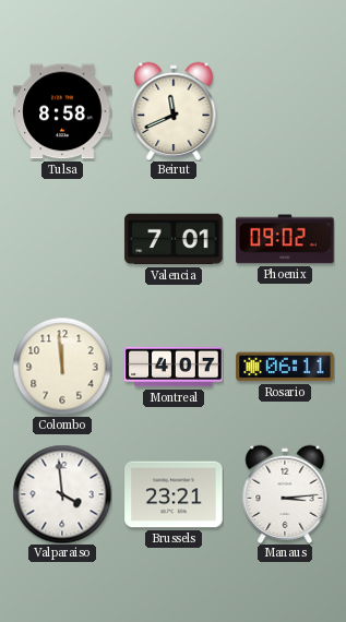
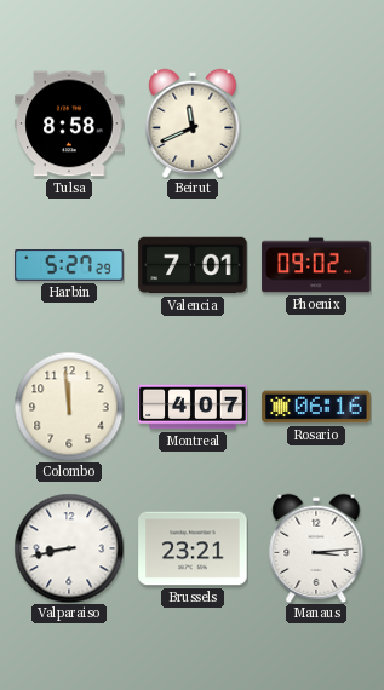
Harbin: none -> 5:27 (69, 265)
Rosario: 06:11 -> 06:16 (316, 407)
Valparaiso: 3:59 -> 8:43 (69, 548)
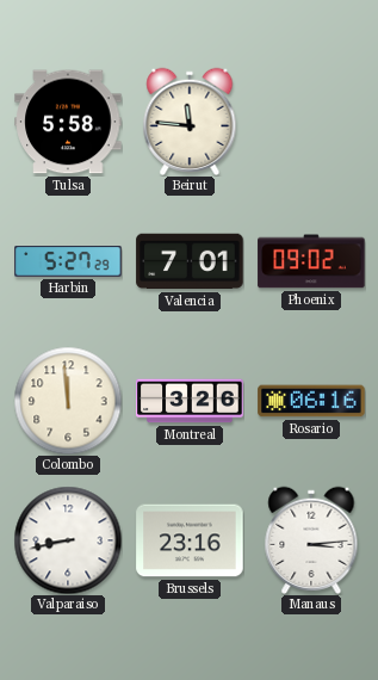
Tulsa: 8:58 -> 5:58 (68, 122)
Beirut: 11:41 -> 11:46 (190, 122)
Montreal: 4:07 -> 3:26 (190, 401)
Brussels: 23:21 -> 23:16 (190, 540)
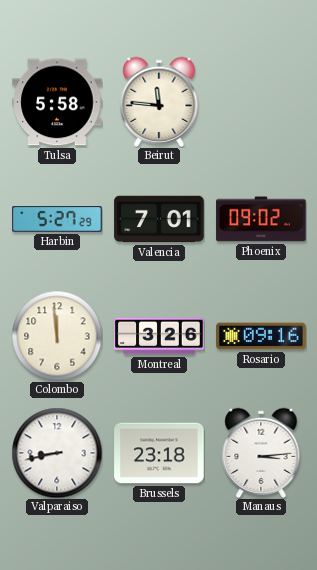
Rosario: 06:16 -> 09:16 (261, 336)
Brussels: 23:16 -> 23:18 (159, 453)
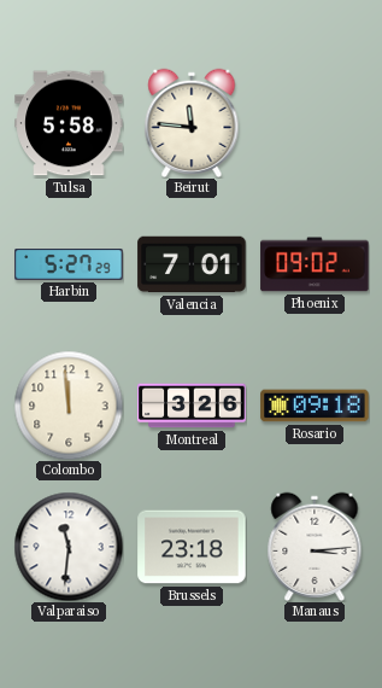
Rosario: 09:16 -> 09:18 (315, 406)
Valparaiso: 8:43 -> 11:31 (69, 547)
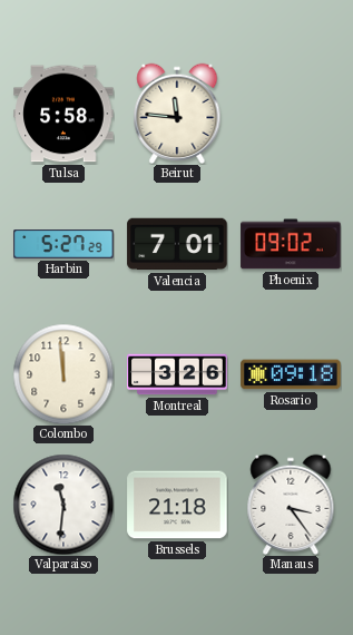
Brussels: 23:18 -> 21:18 (177, 505)
Manaus: 3:14 -> 3:24 (291, 505)
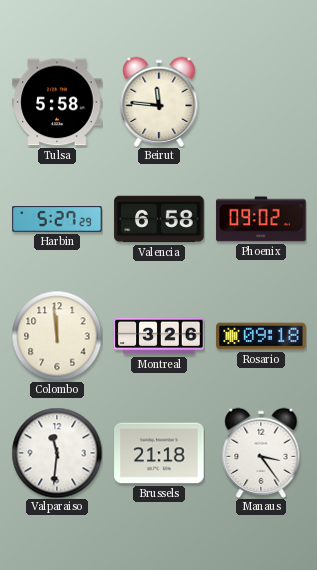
Valencia: 7:01 -> 6:58 (159, 219)
